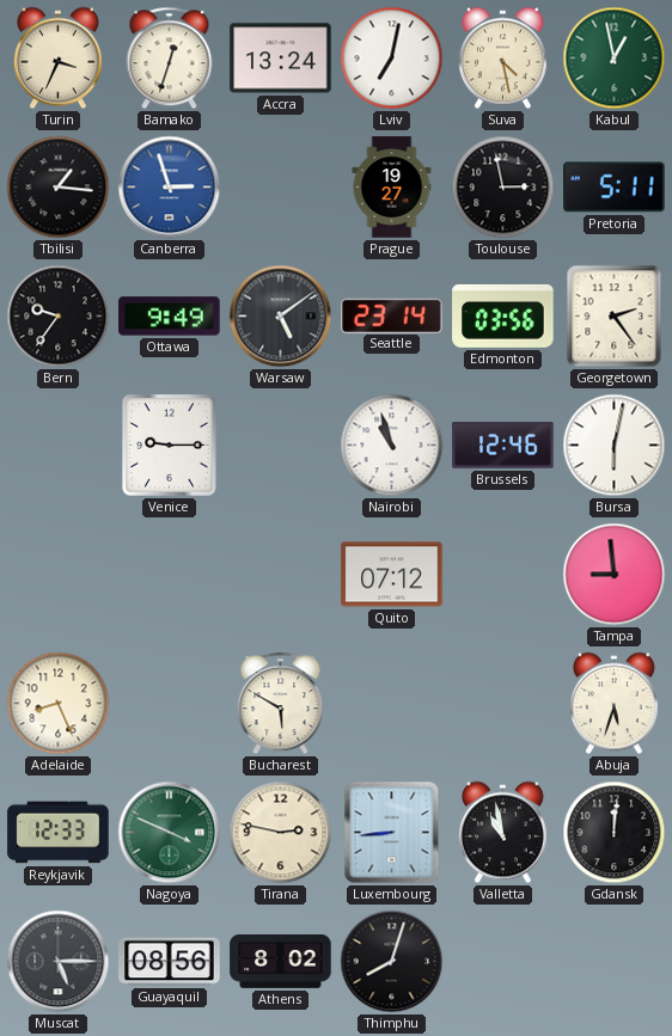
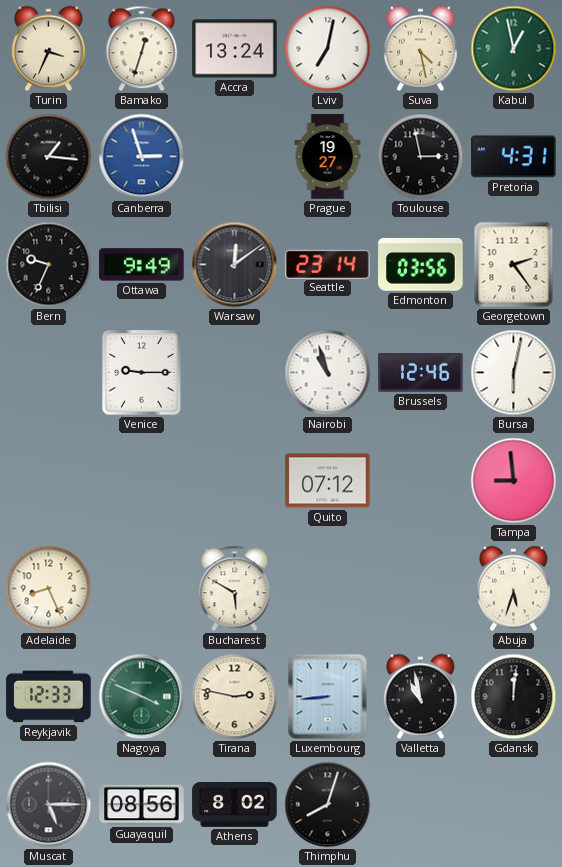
Pretoria: 5:11 -> 4:31 (514, 157)
Bern: 9:36 -> 9:34 (49, 265)
Warsaw: 5:09 -> 12:09 (235, 265)
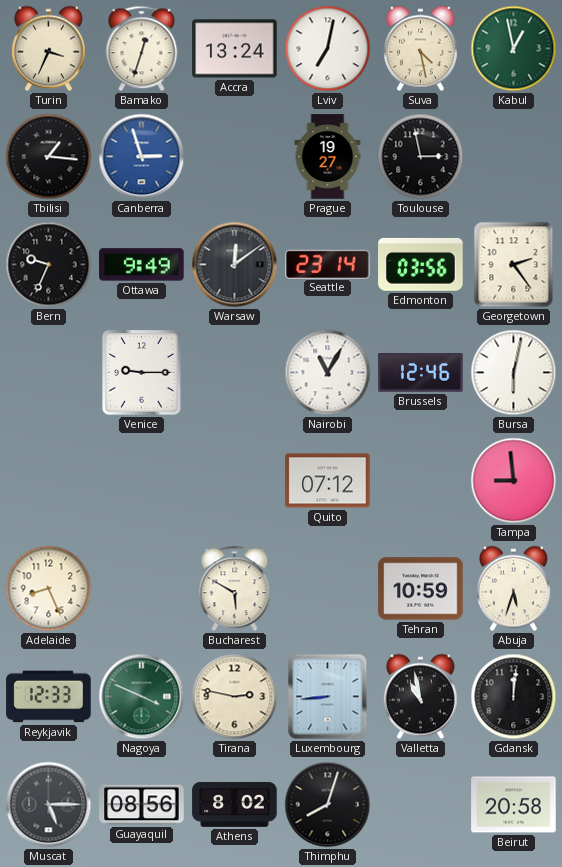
Pretoria: 4:31 -> none (514, 157)
Nairobi: 10:57 -> 11:05 (328, 373)
Tehran: none -> 10:59 (421, 589)
Beirut: none -> 20:58 (514, 805)
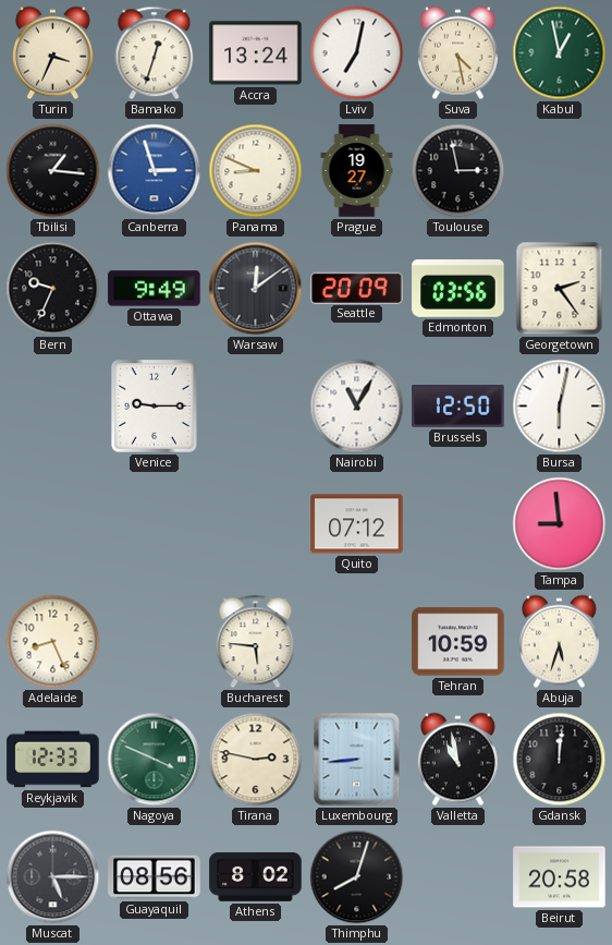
Panama: none -> 8:49 (256, 171)
Seattle: 23:14 -> 20:09 (357, 288)
Brussels: 12:46 -> 12:50 (458, 407)
Bucharest: 5:50 -> 5:46 (256, 642)
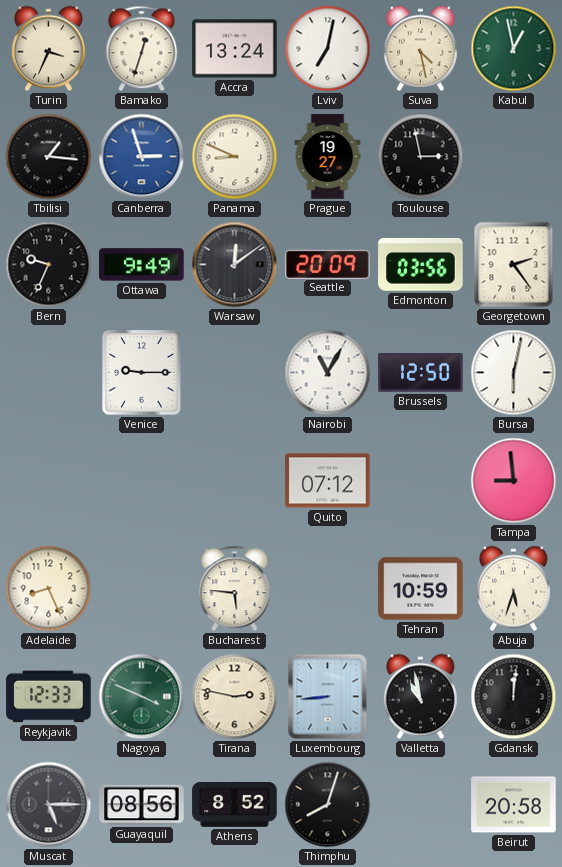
Athens: 8:02 -> 8:52 (235, 804)
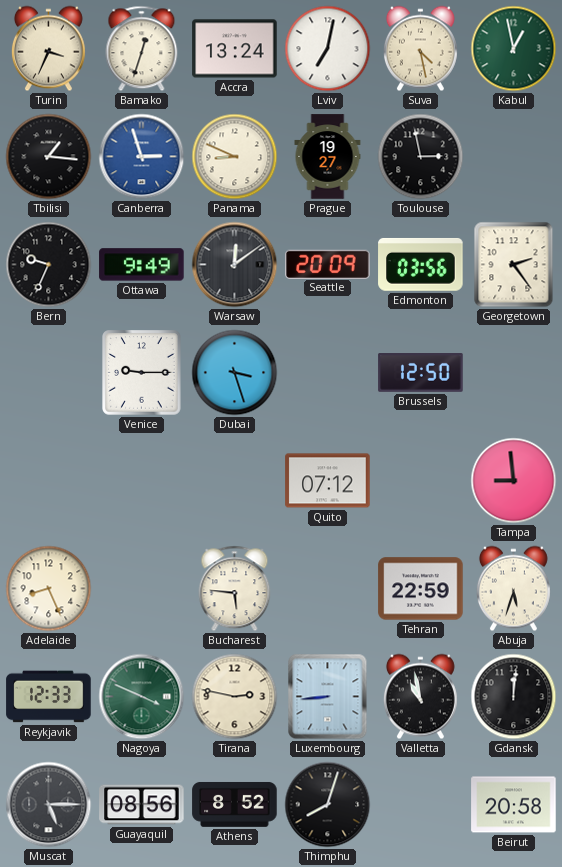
Dubai: none -> 3:27 (235, 373)
Nairobi: 11:05 -> none (328, 373)
Bursa: 6:02 -> none (514, 373)
Tehran: 10:59 -> 22:59 (421, 589)
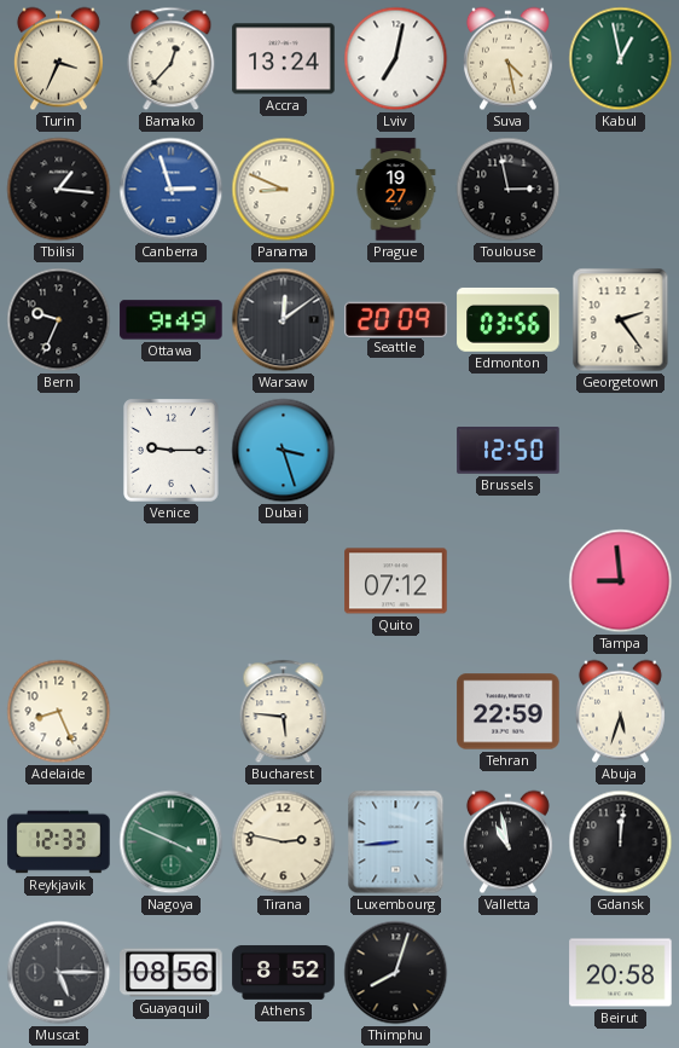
Bamako: 12:33 -> 12:37 (172, 59)
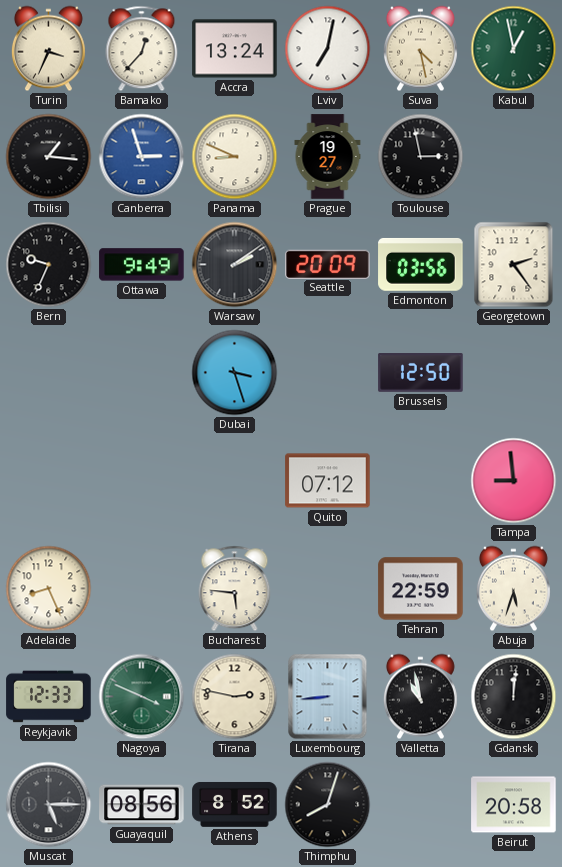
Warsaw: 12:09 -> 2:09 (235, 265)
Venice: 9:15 -> none (172, 451)
